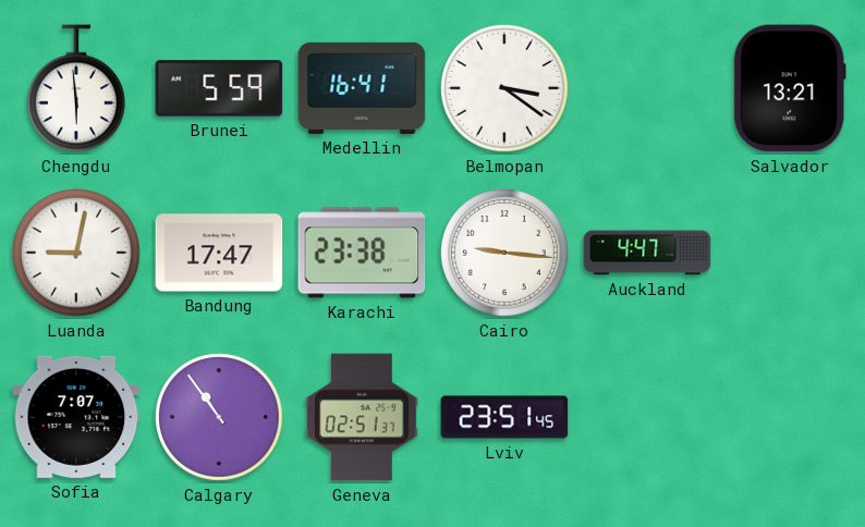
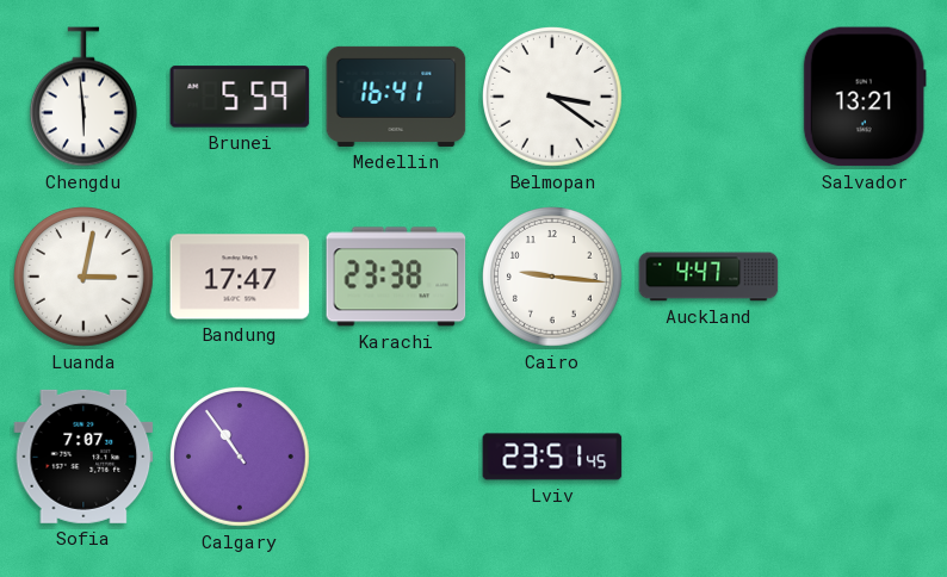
Luanda: 9:02 -> 3:02 (85, 278)
Geneva: 02:51 -> none (362, 417)
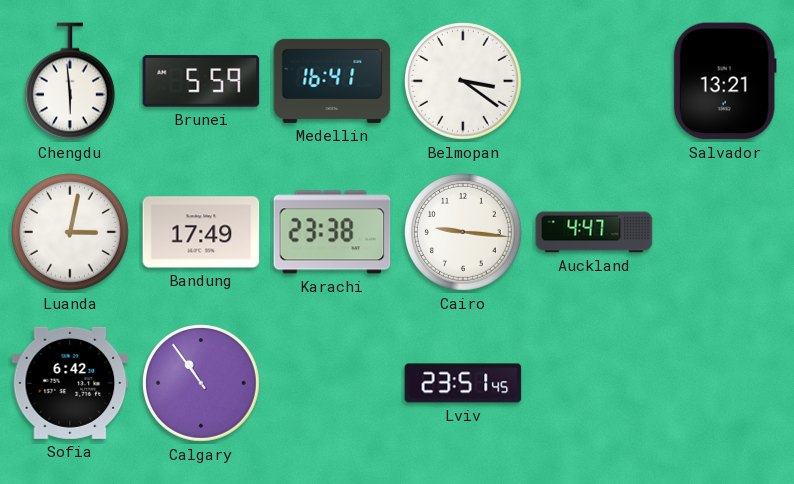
Bandung: 17:47 -> 17:49 (201, 232)
Sofia: 7:07 -> 6:42 (70, 383)
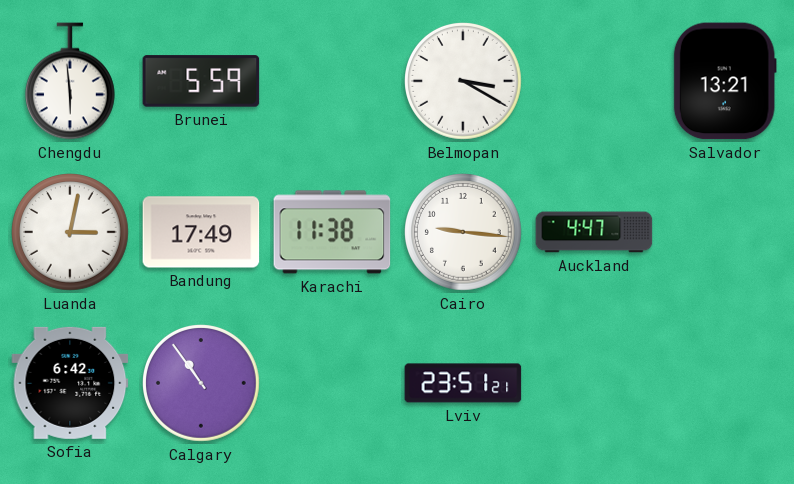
Medellin: 16:41 -> none (332, 81)
Belmopan: 3:21 -> 3:20 (464, 82)
Karachi: 23:38 -> 11:38 (332, 232)
Lviv: 23:51:45 -> 23:51:21 (463, 383)
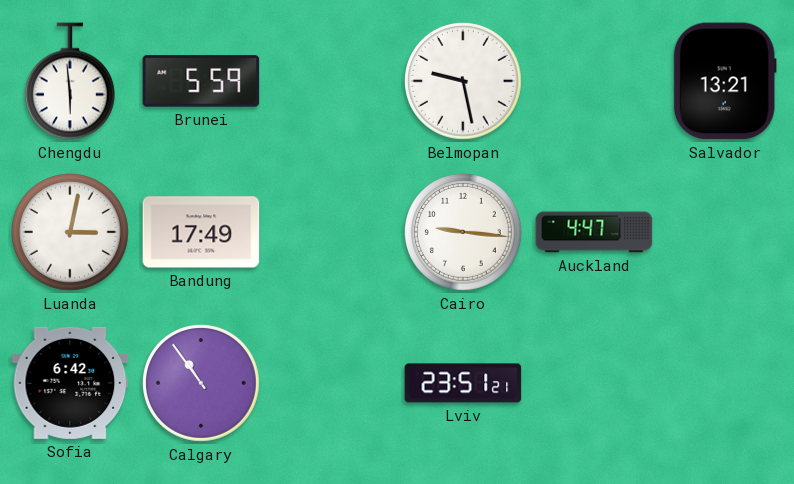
Belmopan: 3:20 -> 9:28 (464, 82)
Karachi: 11:38 -> none (332, 232)
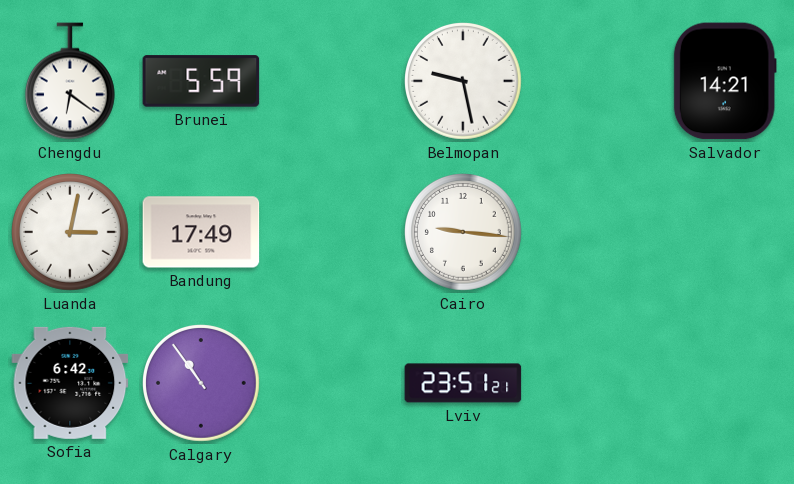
Chengdu: 5:59 -> 6:21 (70, 81)
Salvador: 13:21 -> 14:21 (725, 81)
Auckland: 4:47 -> none (594, 232)
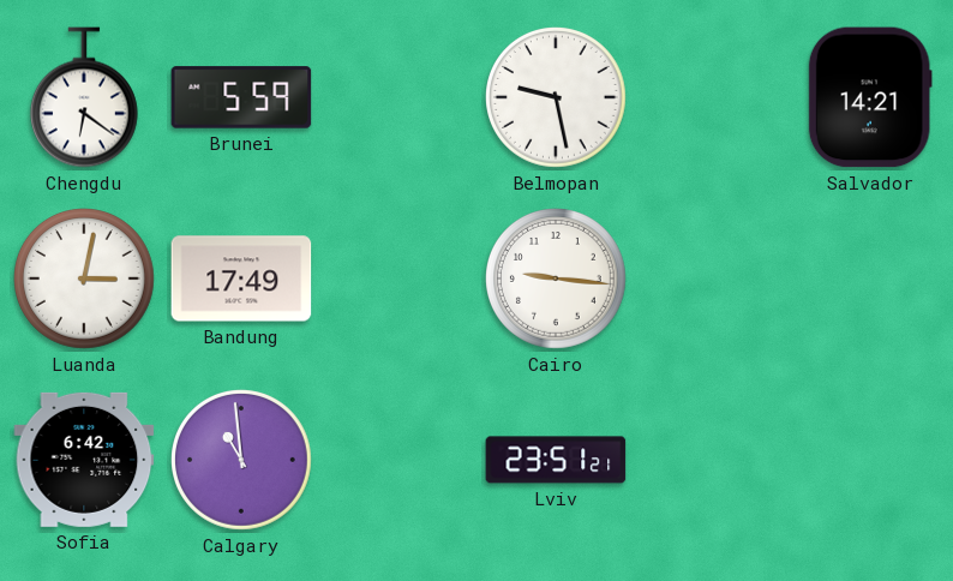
Calgary: 10:54 -> 10:59 (242, 461)
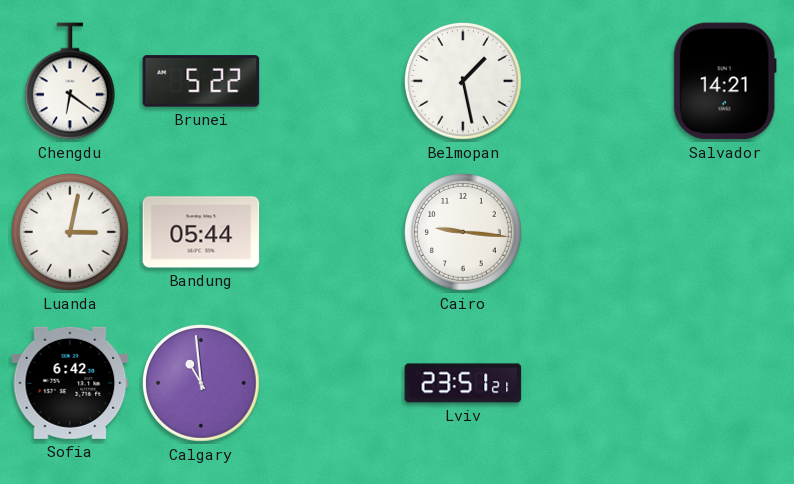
Brunei: 5:59 -> 5:22 (201, 81)
Belmopan: 9:28 -> 1:28 (464, 82)
Bandung: 17:49 -> 05:44 (201, 232)
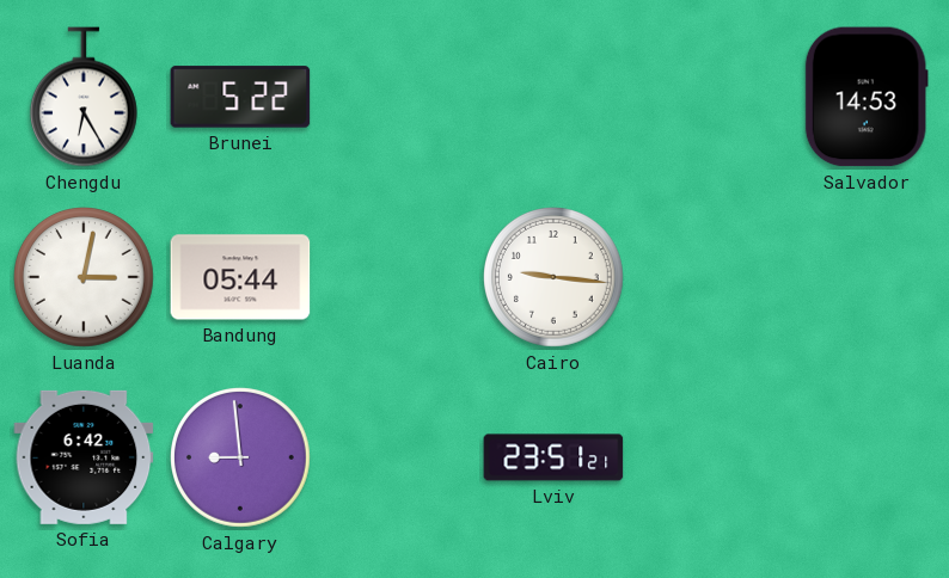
Chengdu: 6:21 -> 6:25 (84, 97)
Belmopan: 1:28 -> none (464, 82)
Salvador: 14:21 -> 14:53 (867, 97)
Calgary: 10:59 -> 8:59 (241, 459)
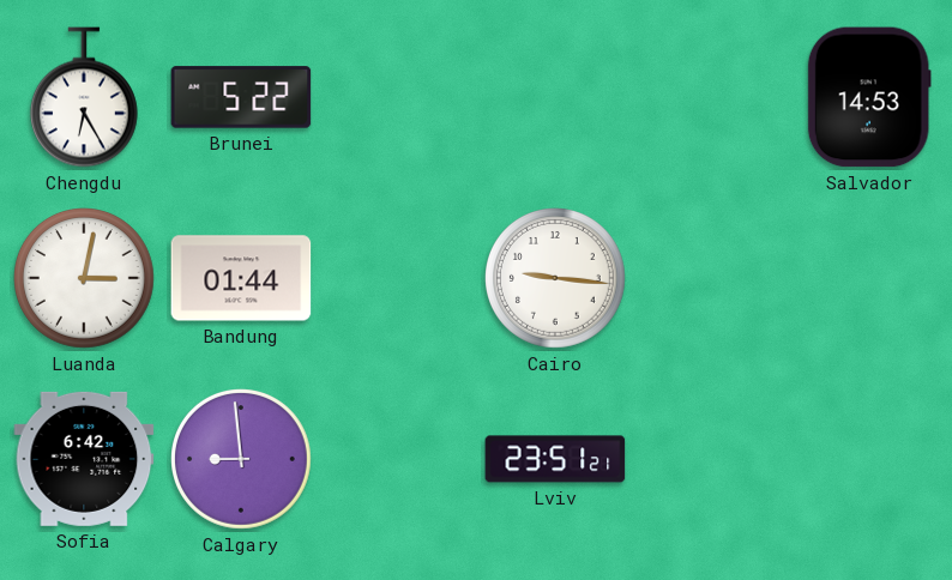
Bandung: 05:44 -> 01:44 (241, 278)
